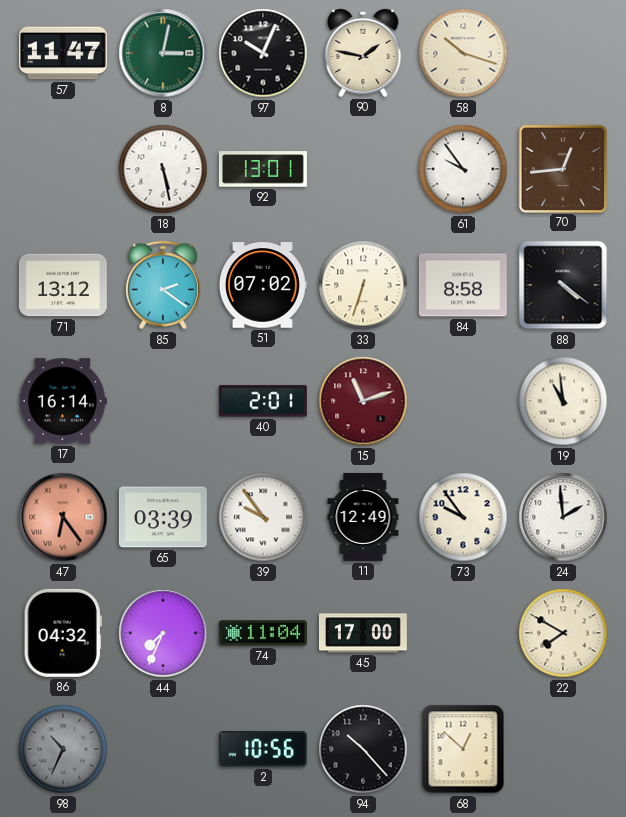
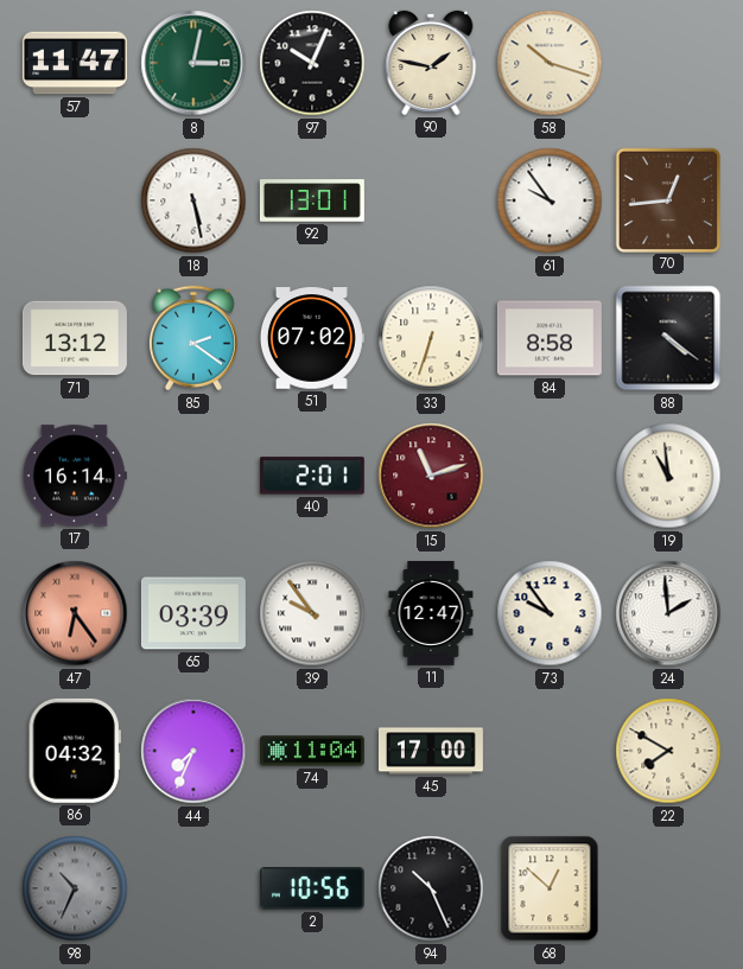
11: 12:49 -> 12:47 (431, 613)
94: 10:23 -> 10:26 (431, 888)
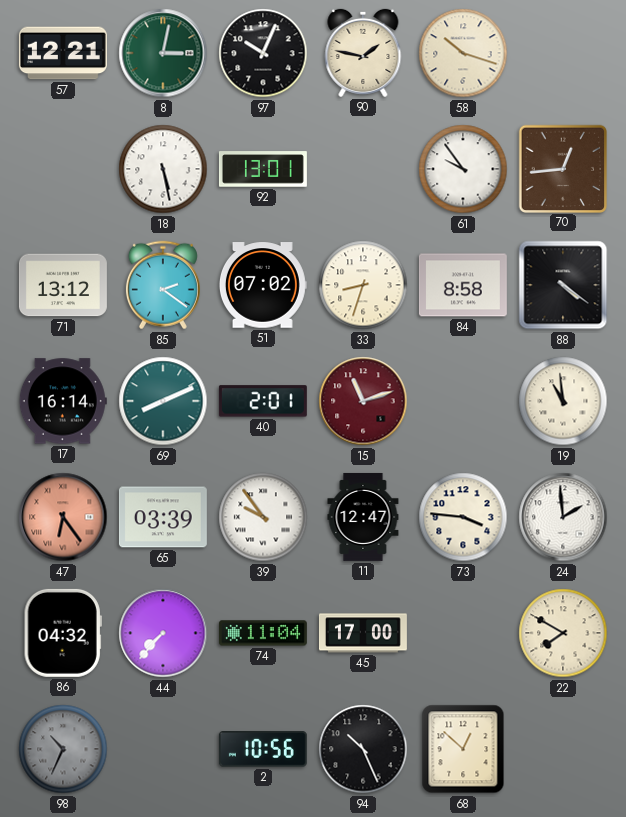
57: 11:47 -> 12:21 (63, 53)
33: 6:33 -> 8:33 (363, 285)
69: none -> 8:11 (163, 401)
73: 9:54 -> 3:46 (463, 517)
44: 7:34 -> 7:37 (163, 633)
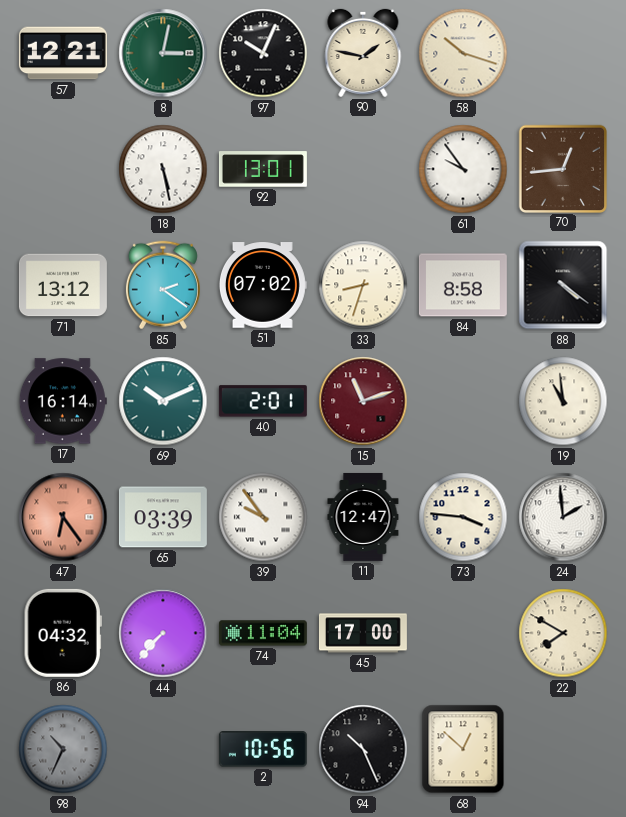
69: 8:11 -> 10:11 (163, 401)
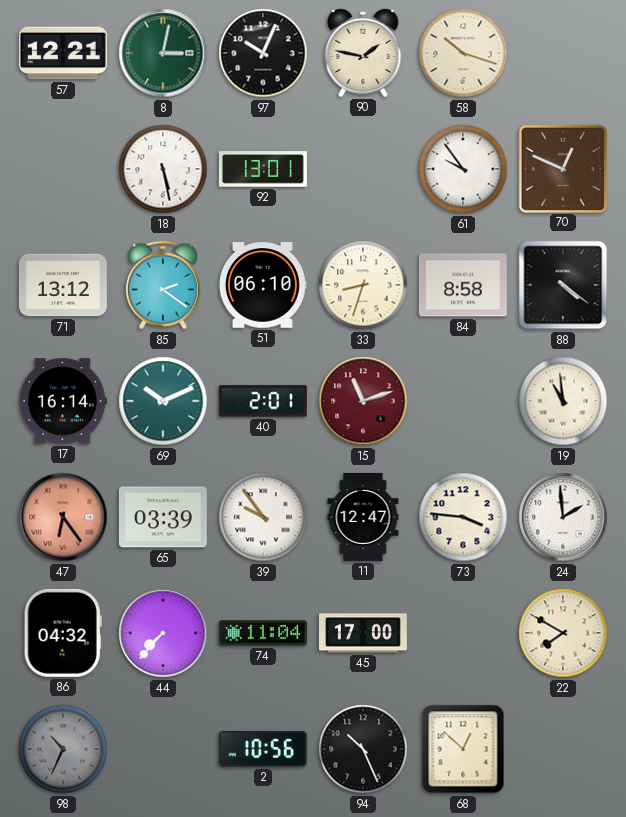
70: 12:44 -> 12:49 (562, 168)
51: 07:02 -> 06:10 (263, 285)
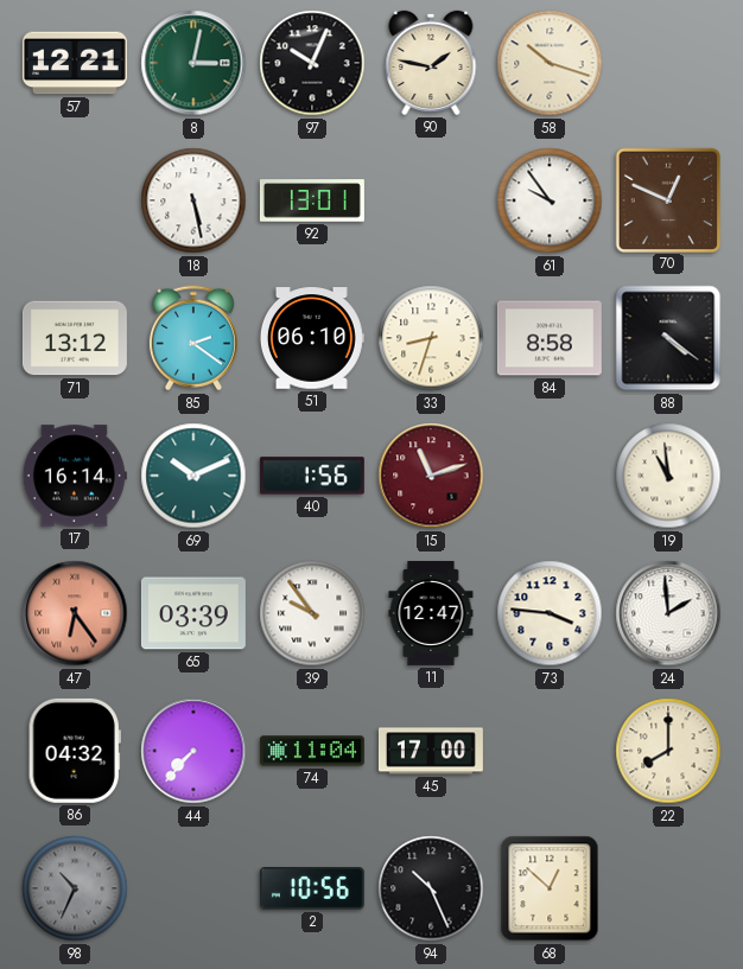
40: 2:01 -> 1:56 (312, 476)
22: 7:50 -> 8:00 (668, 751)
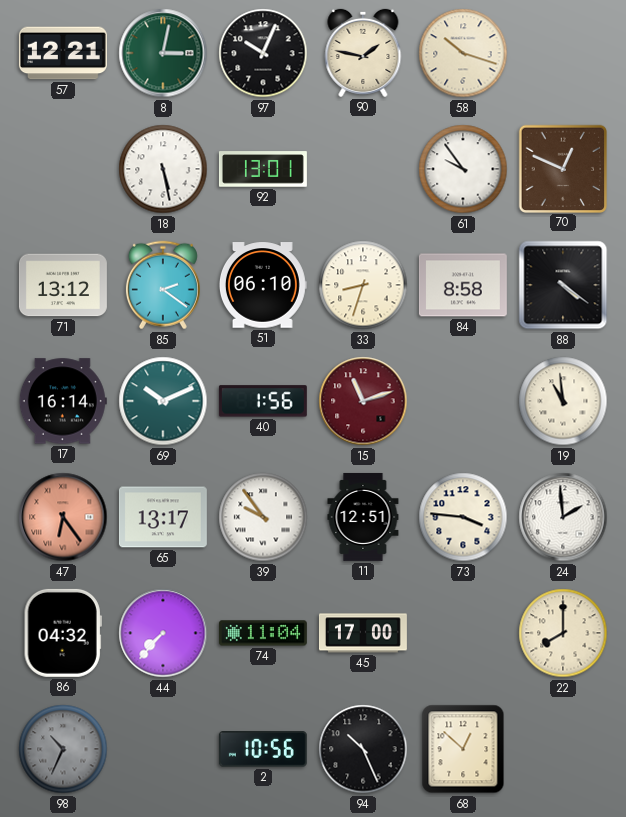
65: 03:39 -> 13:17 (163, 517)
11: 12:47 -> 12:51 (363, 517)
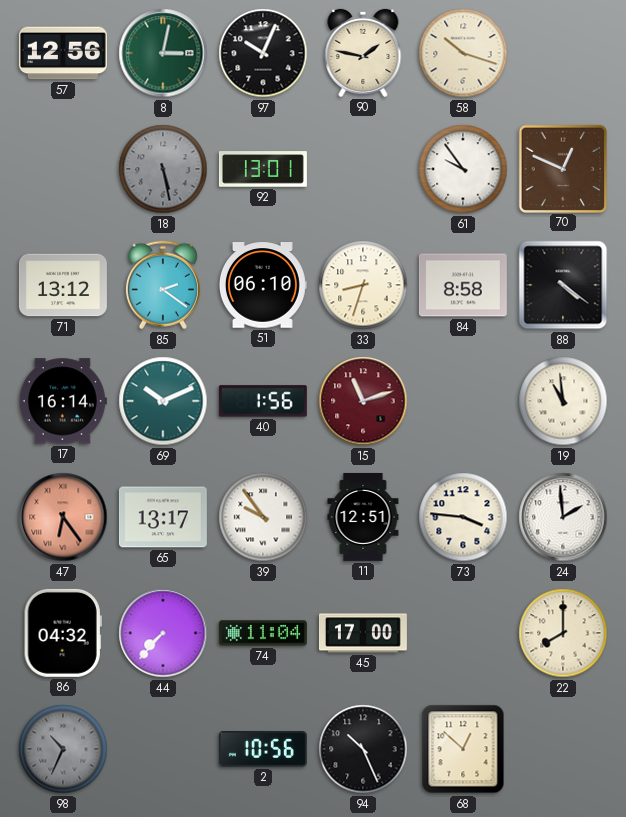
57: 12:21 -> 12:56 (63, 53)
18 dial: white -> grey (163, 169)
